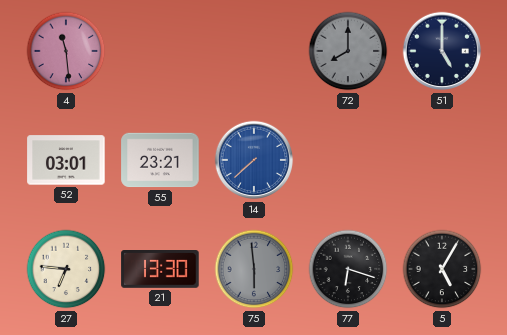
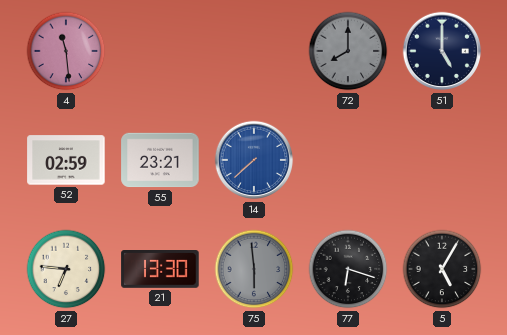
52: 03:01 -> 02:59 (66, 160)
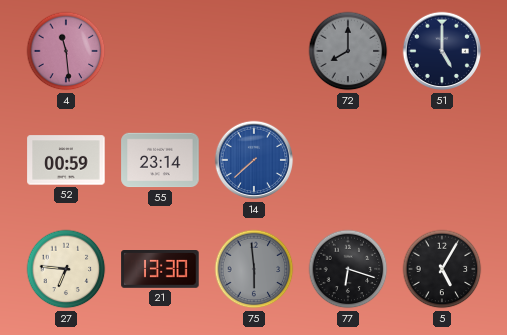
52: 02:59 -> 00:59 (66, 160)
55: 23:21 -> 23:14 (160, 160)
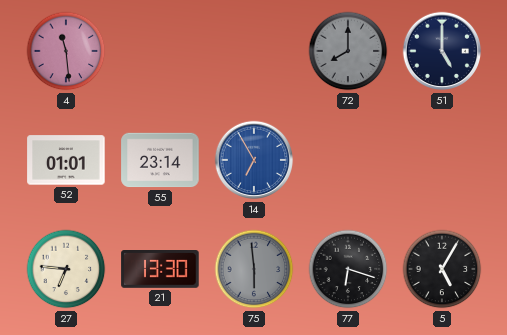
52: 00:59 -> 01:01 (66, 160)
14: 7:38 -> 6:55 (254, 160)
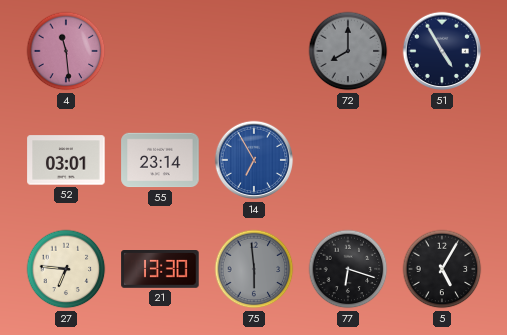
51: 5:00 -> 4:55 (442, 51)
52: 01:01 -> 03:01 (66, 160)
